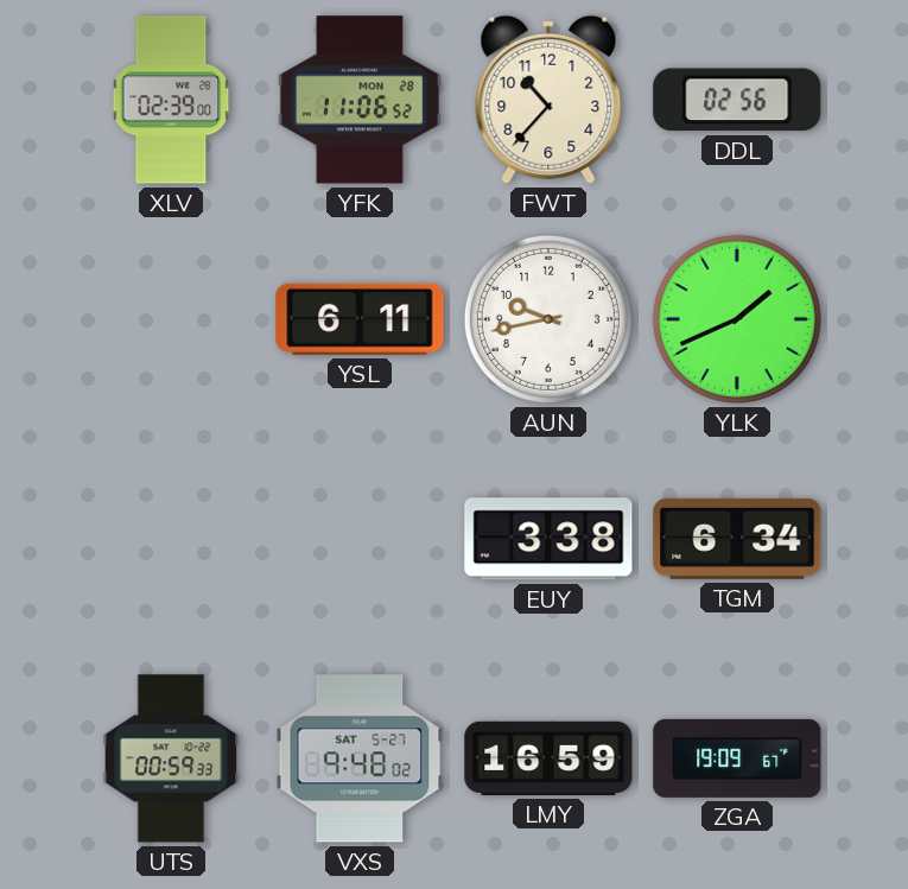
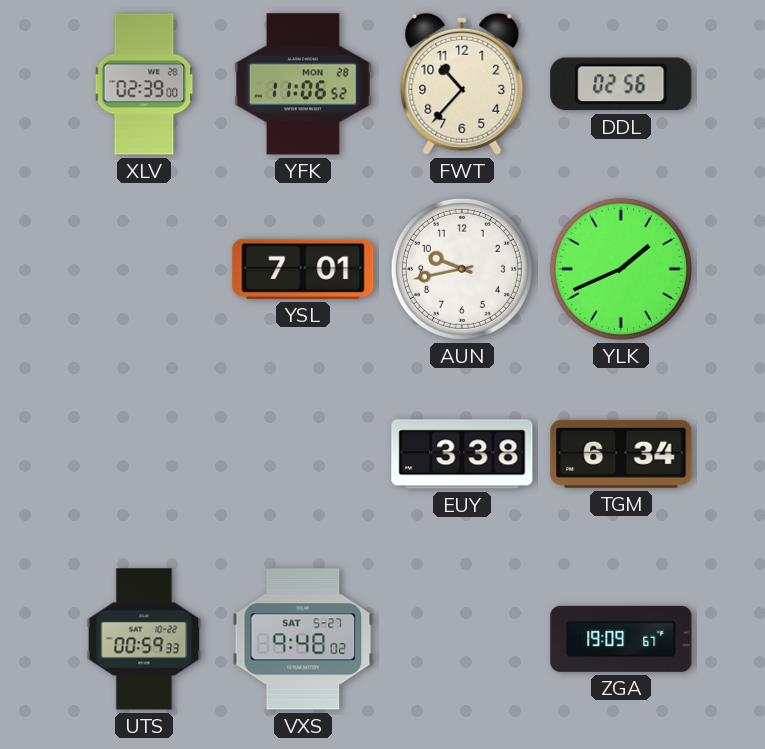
YSL: 6:11 -> 7:01 (303, 269)
LMY: 16:59 -> none (548, 758)
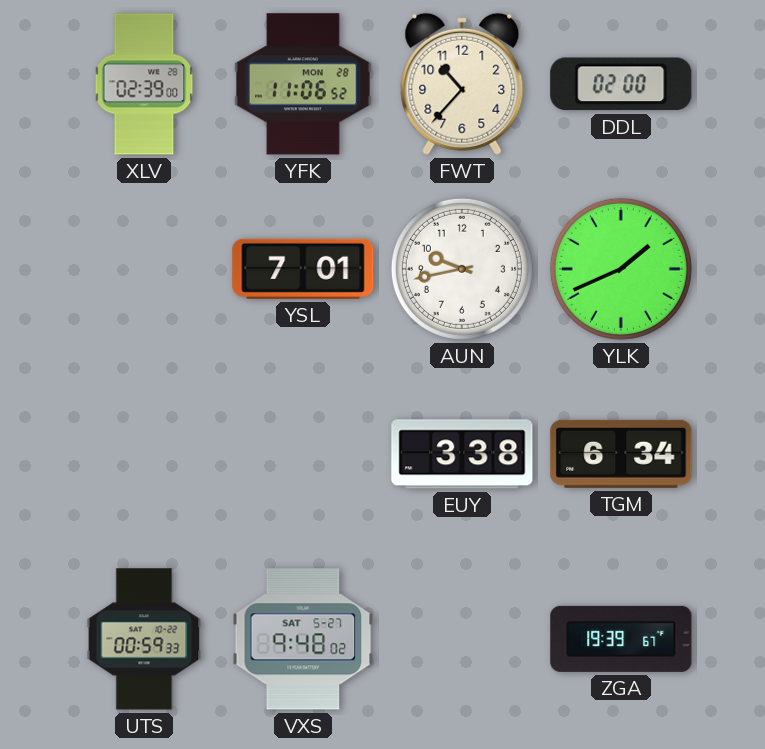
DDL: 02:56 -> 02:00 (621, 84)
ZGA: 19:09 -> 19:39 (621, 639)
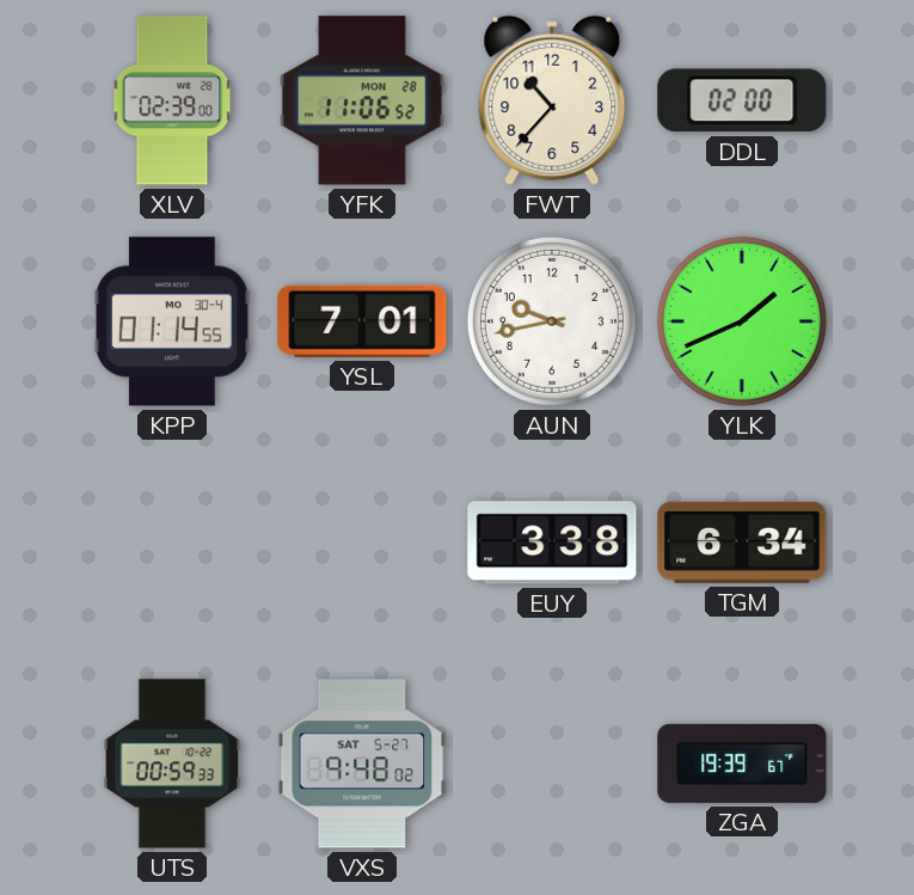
KPP: none -> 01:14 (172, 321)
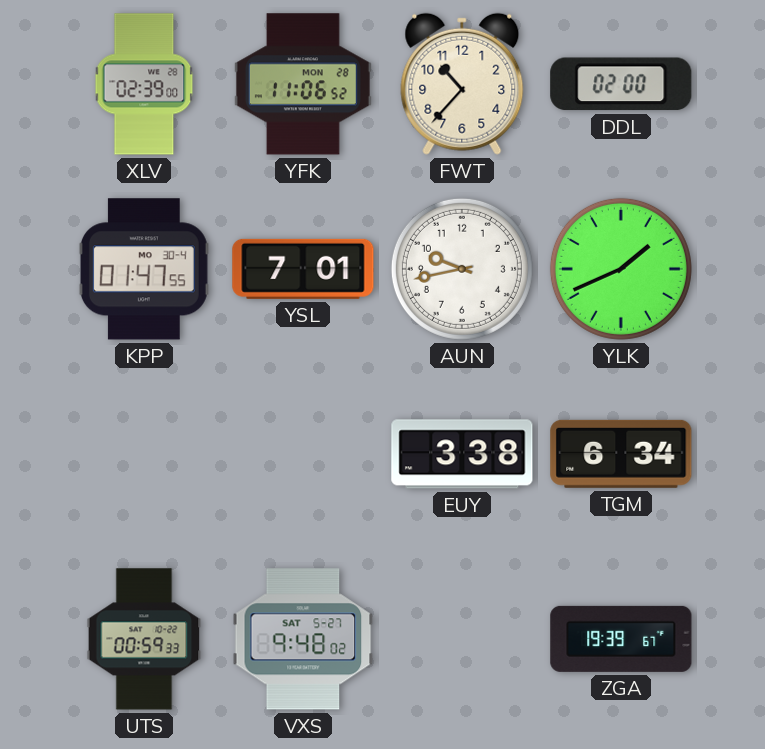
KPP: 01:14 -> 01:47 (144, 269)
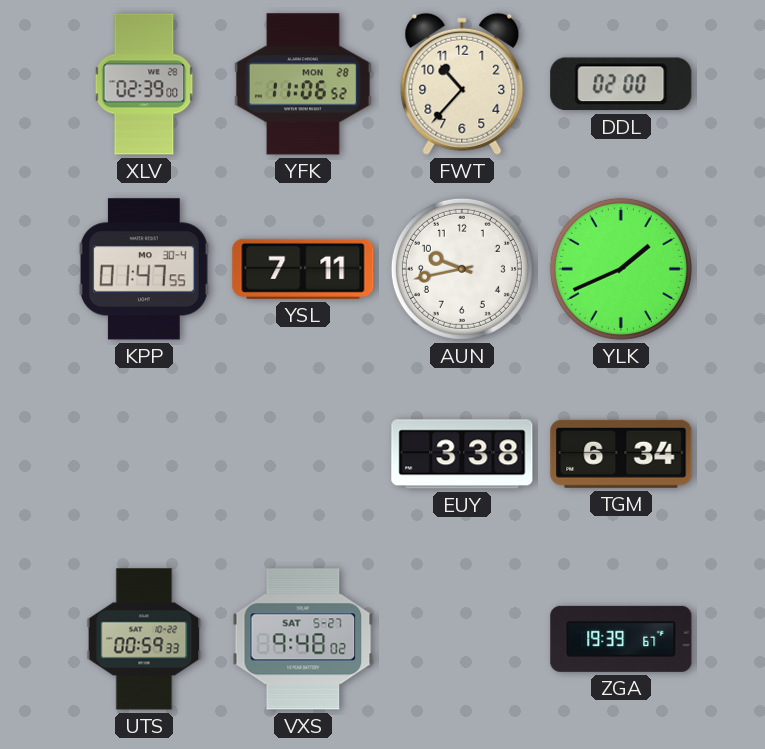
YSL: 7:01 -> 7:11 (303, 269)
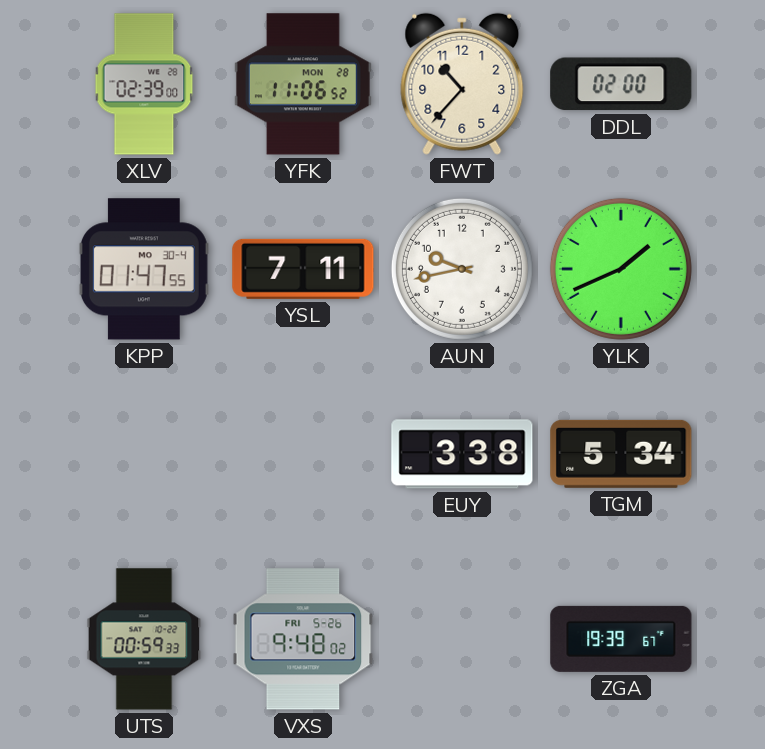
TGM: 6:34 -> 5:34 (621, 454)
VXS date: SAT 5-27 -> FRI 5-26 (303, 639)
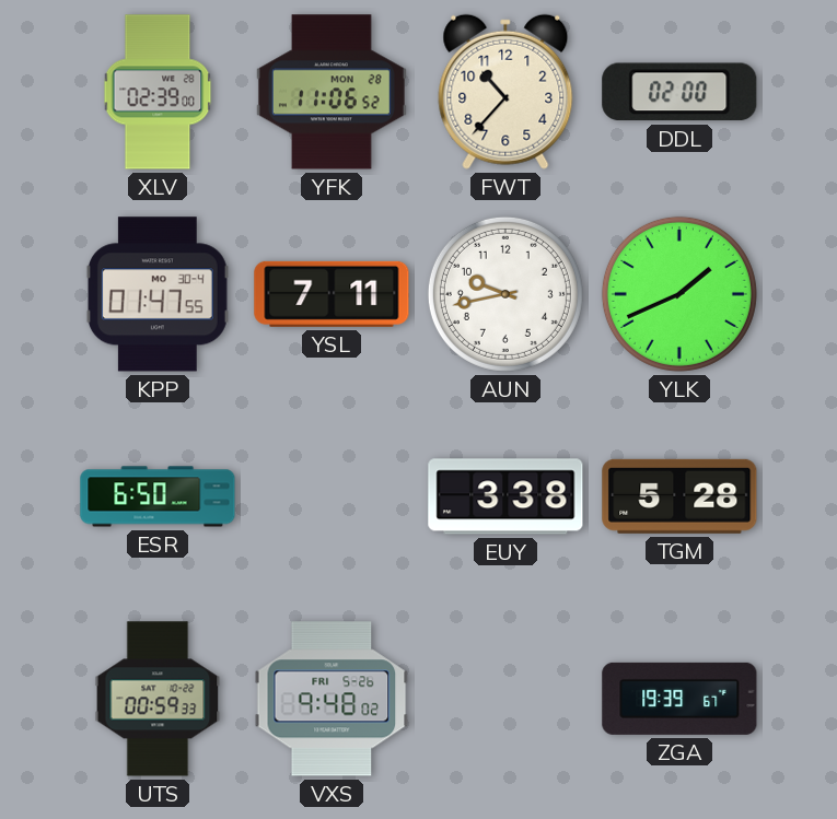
ESR: none -> 6:50 (158, 496)
TGM: 5:34 -> 5:28 (679, 496)
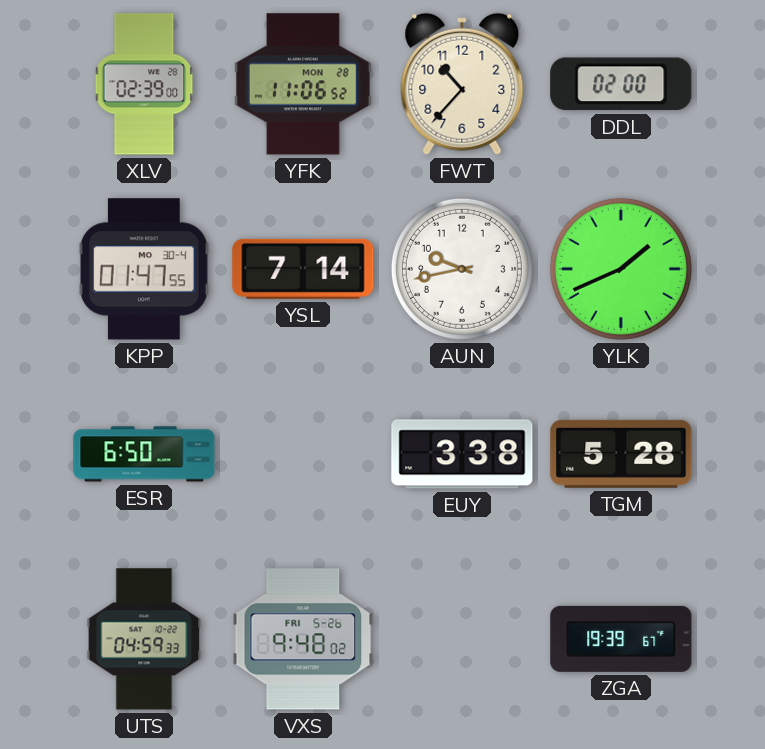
YSL: 7:11 -> 7:14 (303, 269)
UTS: 00:59 -> 04:59 (144, 639)
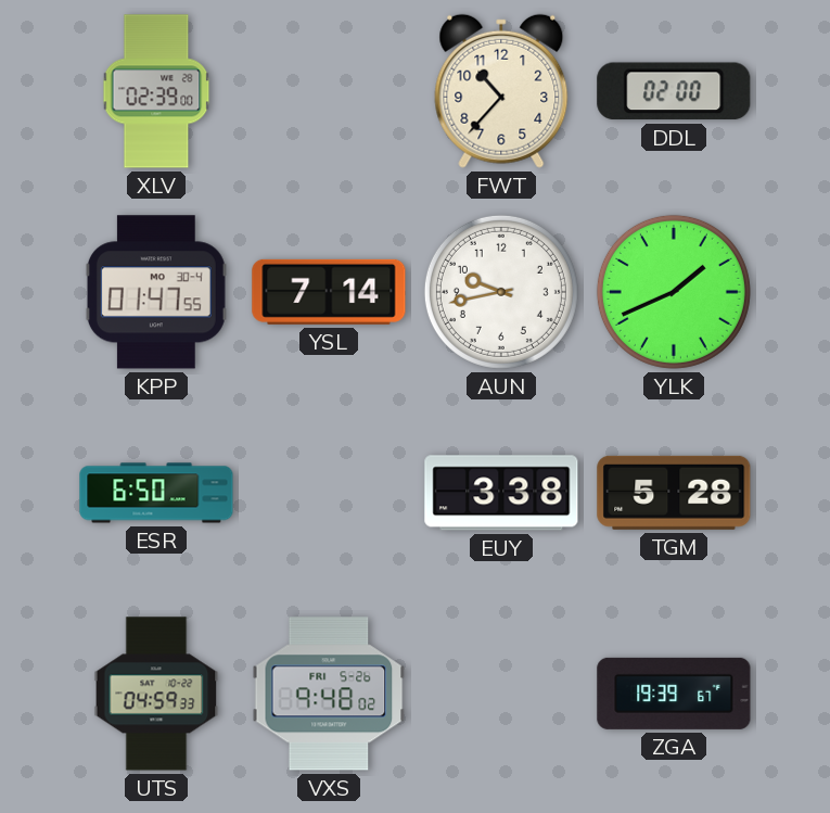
YFK: 11:06 -> none (303, 84)
